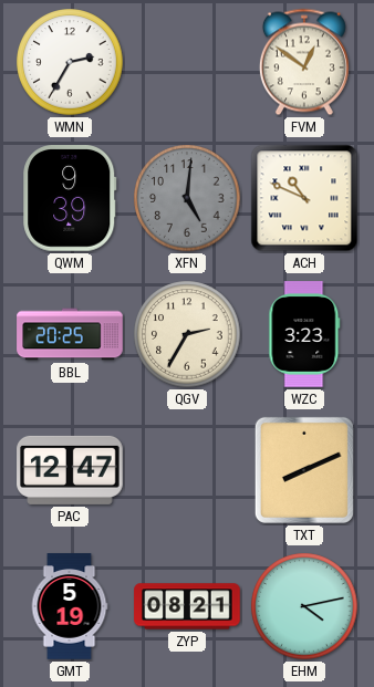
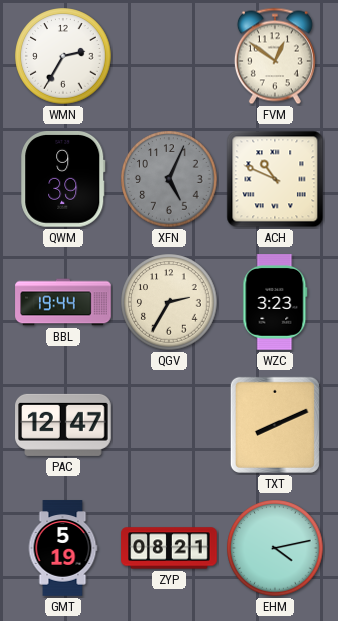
XFN: 5:01 -> 5:04 (169, 179)
BBL: 20:25 -> 19:44 (63, 302)
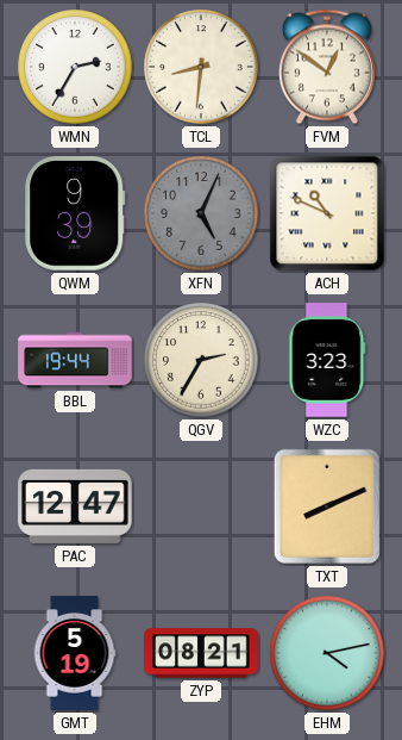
TCL: none -> 8:31 (201, 67)
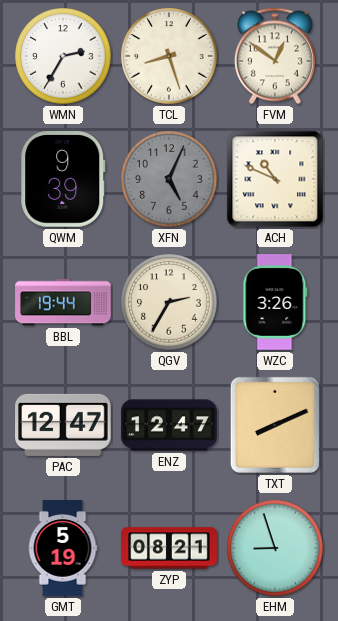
TCL: 8:31 -> 8:27 (169, 56)
WZC: 3:23 -> 3:26 (275, 302)
ENZ: none -> 12:47 (169, 425)
EHM: 4:13 -> 8:57 (275, 548)
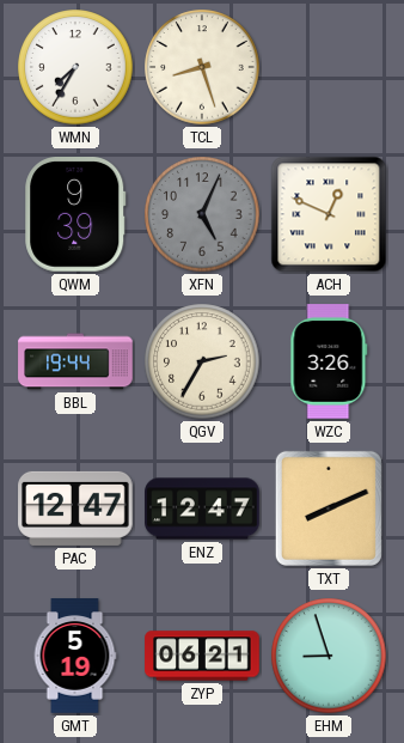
WMN: 2:35 -> 7:35 (75, 67)
FVM: 12:51 -> none (275, 56)
ACH: 10:49 -> 12:49 (329, 214)
ZYP: 08:21 -> 06:21 (202, 656)
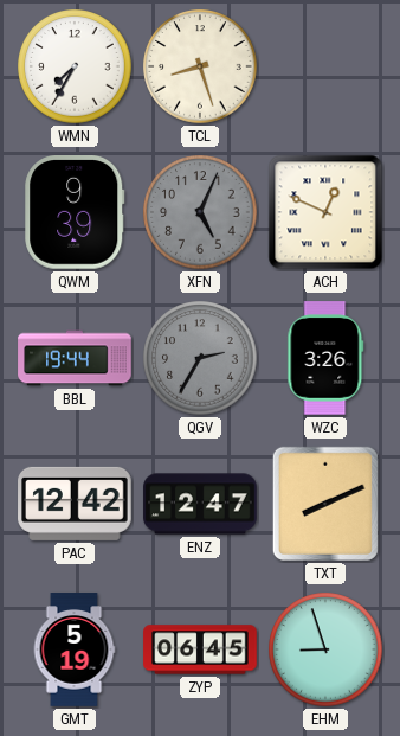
QGV dial: cream -> grey (200, 358)
PAC: 12:47 -> 12:42 (75, 504)
ZYP: 06:21 -> 06:45 (200, 649)
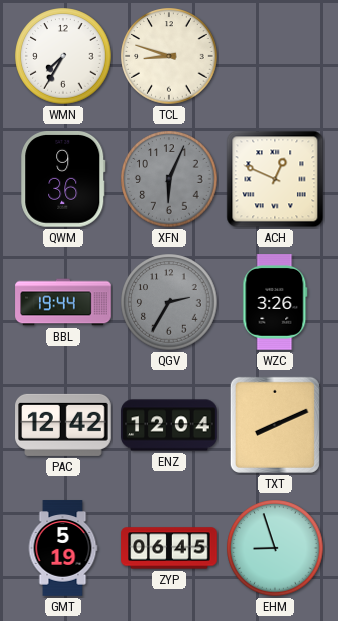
TCL: 8:27 -> 8:48 (169, 56)
QWM: 9:39 -> 9:36 (63, 180)
XFN: 5:04 -> 6:04 (169, 179)
ENZ: 12:47 -> 12:04 (169, 425)
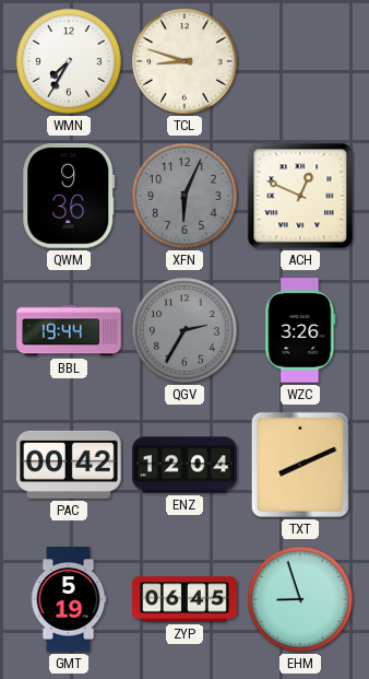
PAC: 12:42 -> 00:42 (69, 465)
